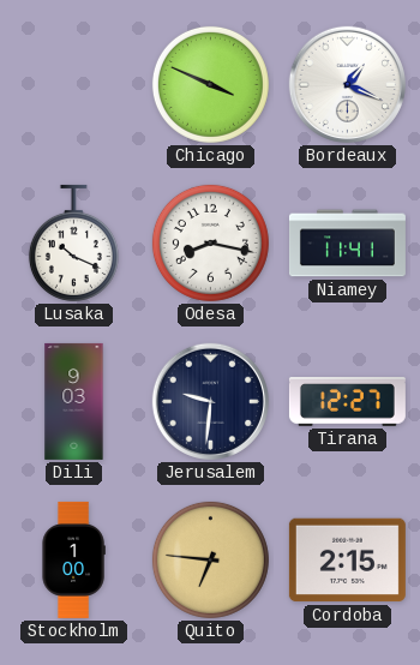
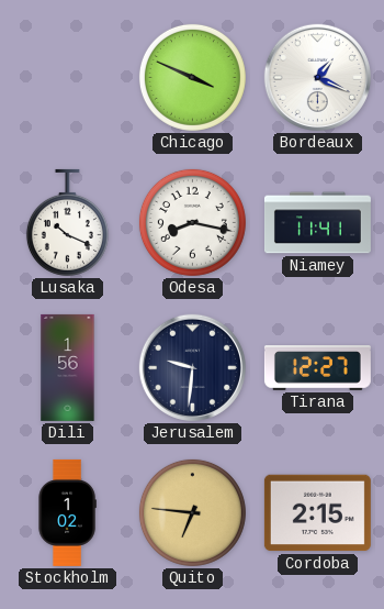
Dili: 9:03 -> 1:56 (68, 367)
Stockholm: 1:00 -> 1:02 (67, 512)
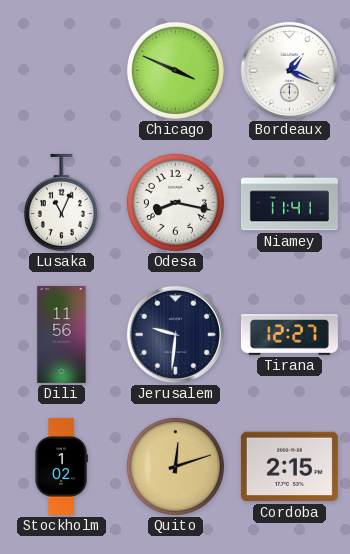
Lusaka: 10:19 -> 11:04 (61, 202)
Dili: 1:56 -> 11:56 (62, 334)
Quito: 6:46 -> 12:12 (175, 466)
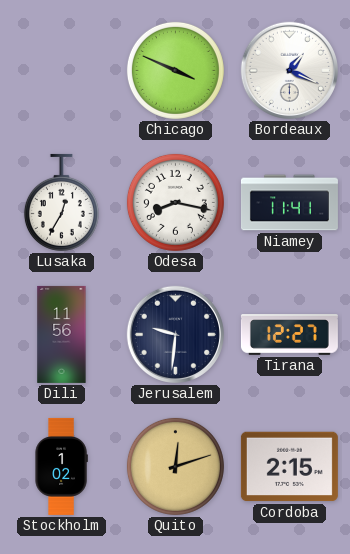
Lusaka: 11:04 -> 12:35 (61, 202)
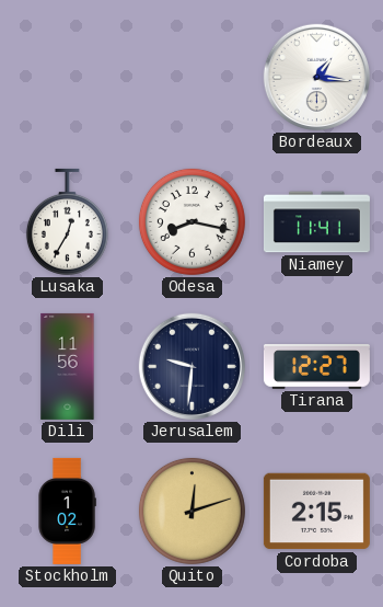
Chicago: 3:49 -> none (175, 70)
Bordeaux: 1:19 -> 1:16 (316, 77)
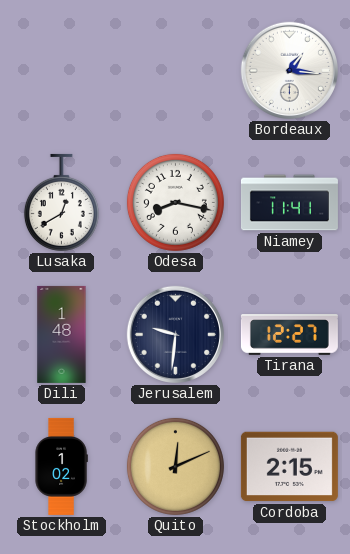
Lusaka: 12:35 -> 12:40 (61, 202)
Dili: 11:56 -> 1:48 (62, 334)
Quito: 12:12 -> 12:11 (175, 466)
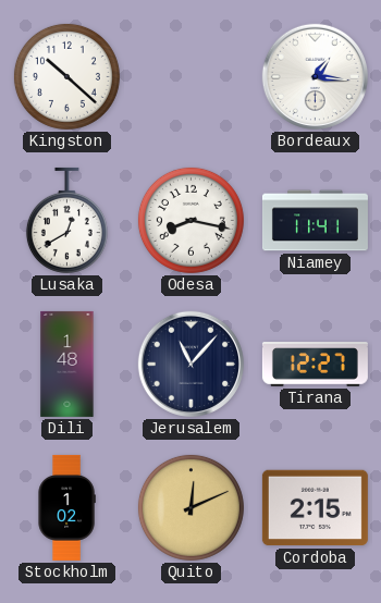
Kingston: none -> 10:22 (66, 76)
Jerusalem: 9:31 -> 11:07 (190, 364)
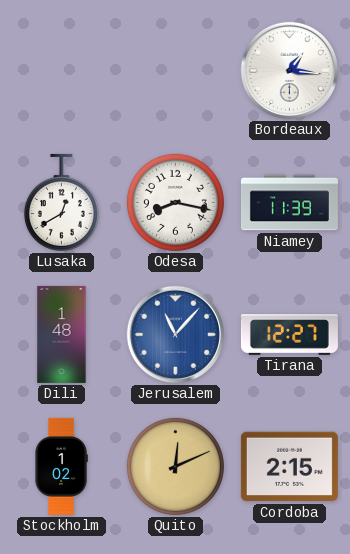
Kingston: 10:22 -> none (66, 76)
Niamey: 11:41 -> 11:39 (289, 203)
Jerusalem dial: navy -> blue (175, 334)
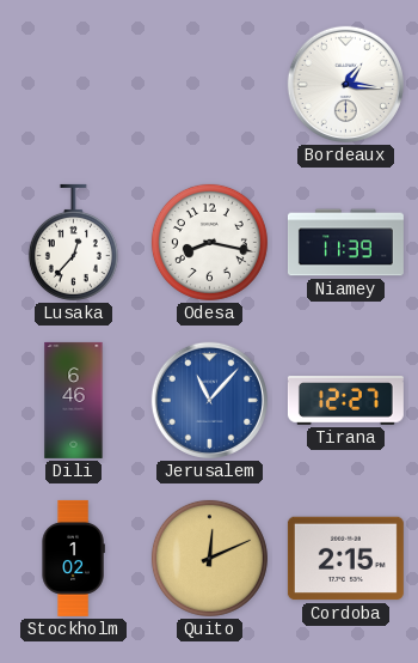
Lusaka: 12:40 -> 12:37 (73, 242)
Dili: 1:48 -> 6:46 (74, 400)
